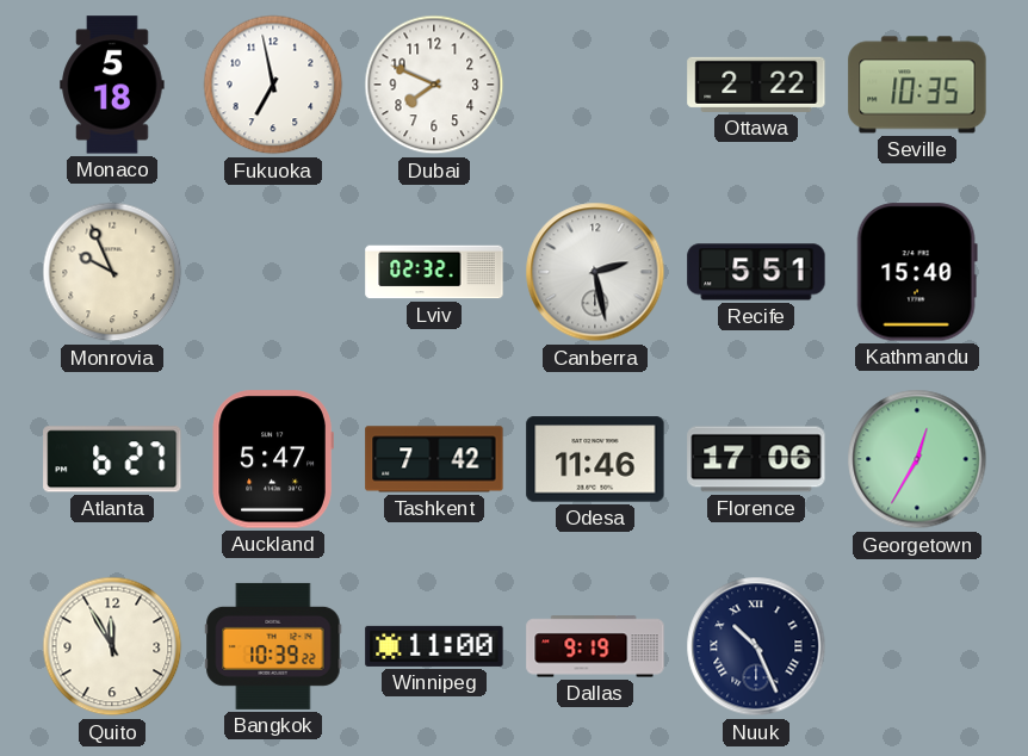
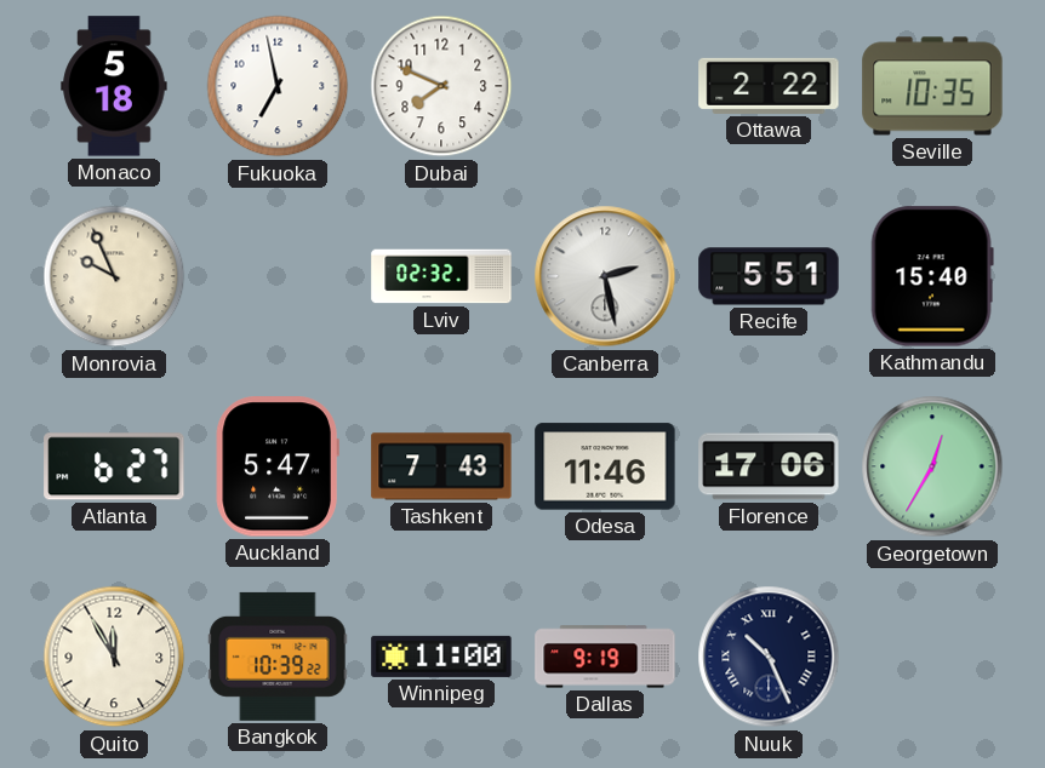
Tashkent: 7:42 -> 7:43 (441, 466)
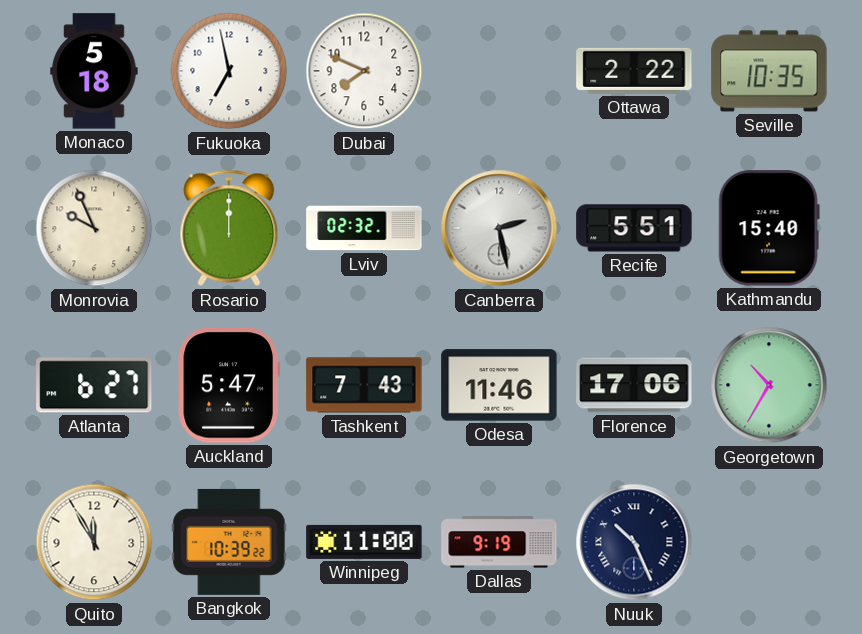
Rosario: none -> 12:00 (229, 228)
Georgetown: 12:35 -> 10:35 (769, 385)
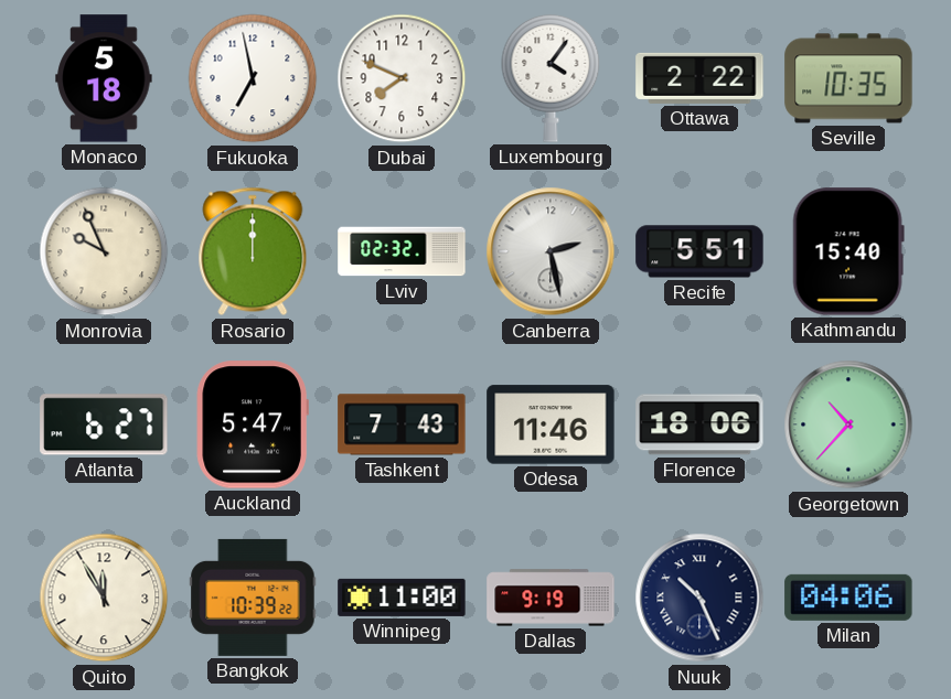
Luxembourg: none -> 4:06 (551, 78)
Florence: 17:06 -> 18:06 (699, 424)
Georgetown: 10:35 -> 10:37 (848, 424)
Milan: none -> 04:06 (848, 598)
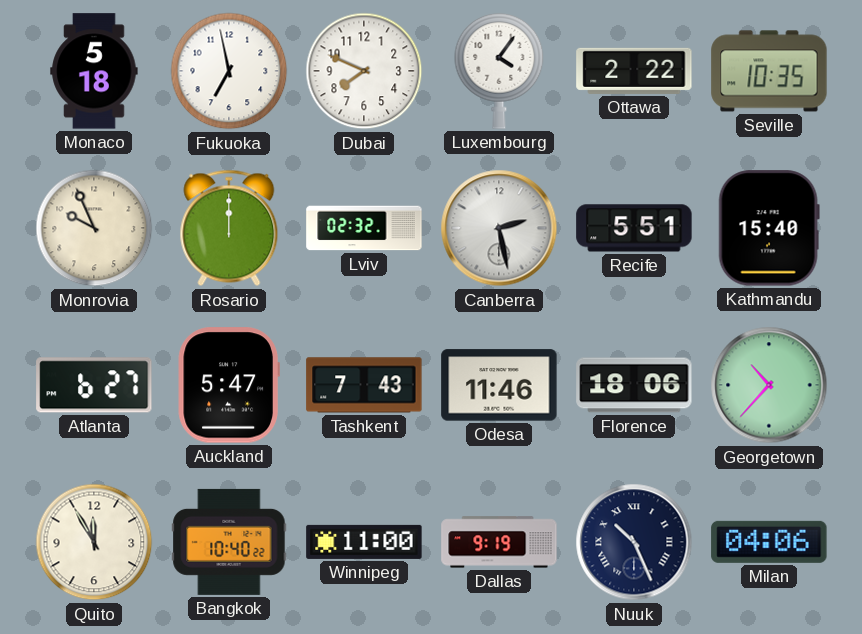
Bangkok: 10:39 -> 10:40 (229, 542)
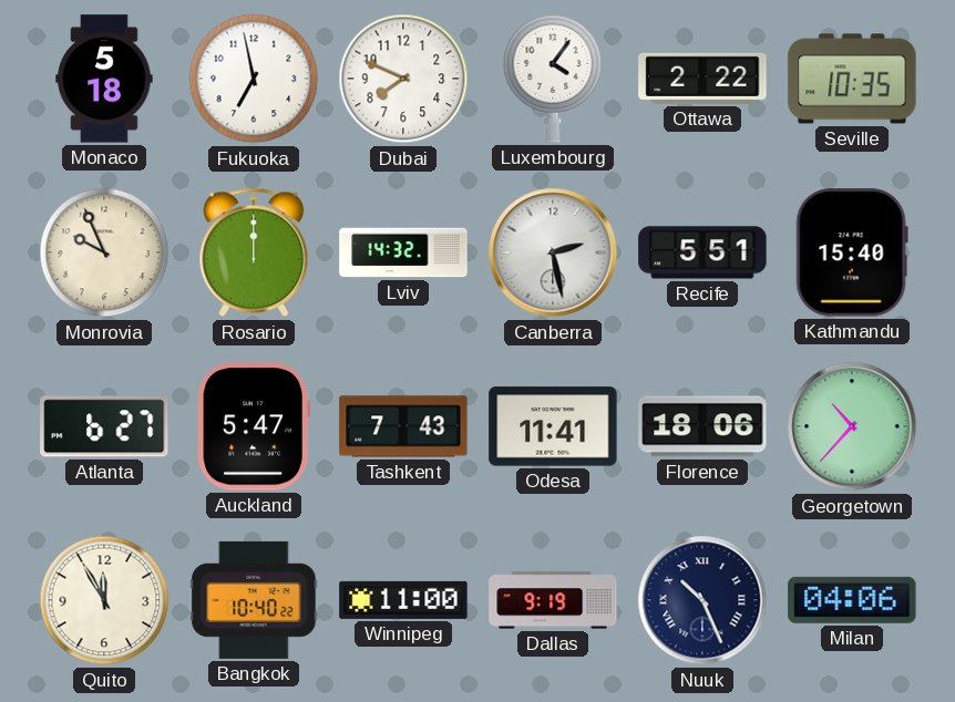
Lviv: 02:32 -> 14:32 (403, 252)
Odesa: 11:46 -> 11:41 (553, 426)
